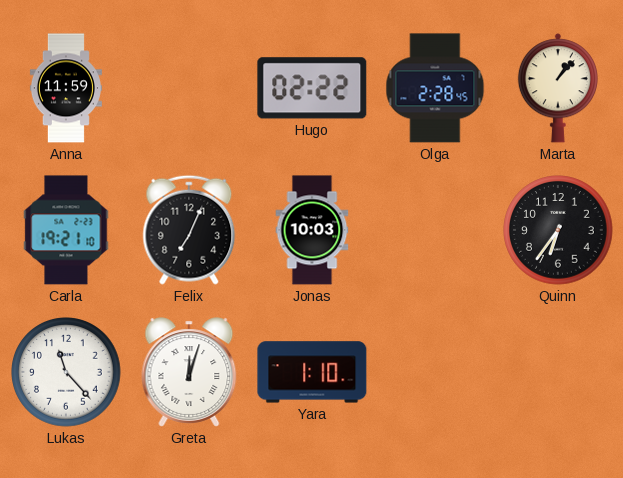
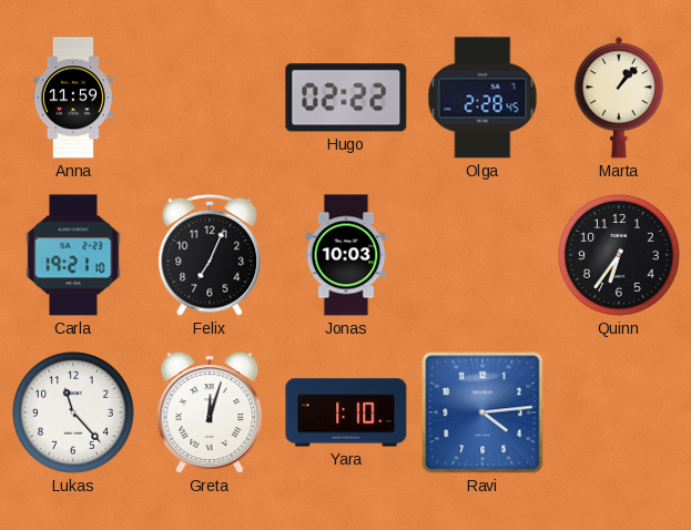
Ravi: none -> 4:14 (482, 412)
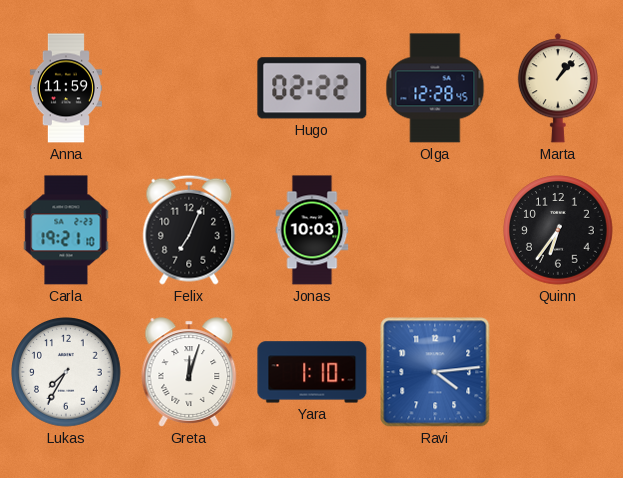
Olga: 2:28 -> 12:28 (435, 88)
Lukas: 11:23 -> 7:35 (66, 372)
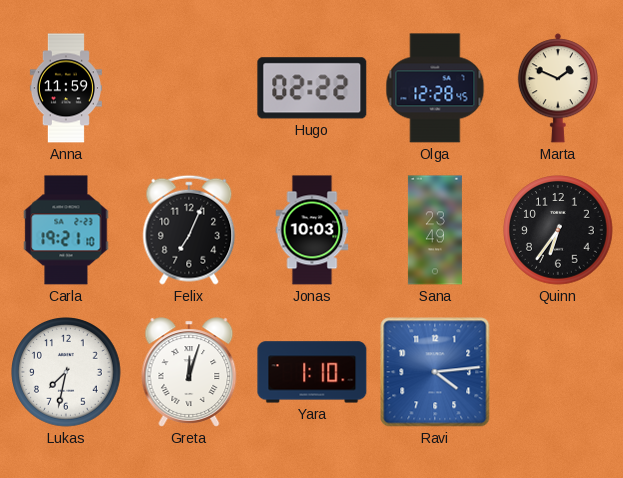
Marta: 1:07 -> 1:49 (558, 88)
Sana: none -> 23:49 (435, 230)
Lukas: 7:35 -> 7:32 (66, 372)
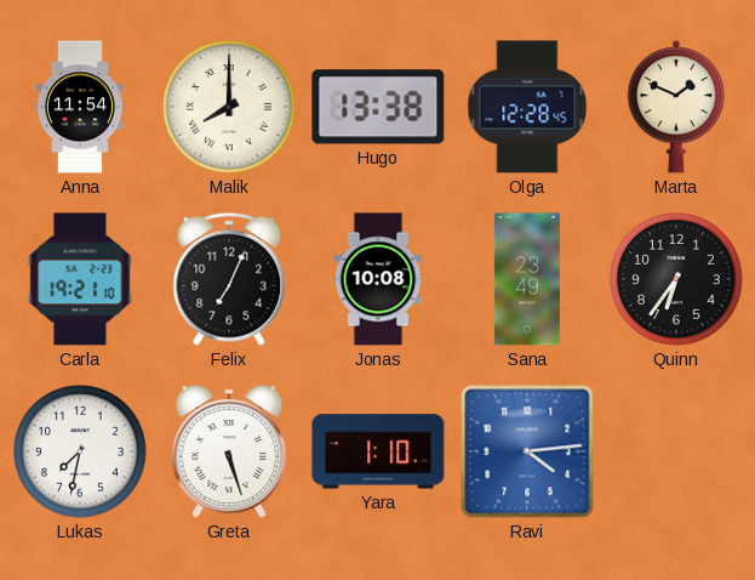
Anna: 11:59 -> 11:54 (80, 107)
Malik: none -> 8:00 (229, 107)
Hugo: 02:22 -> 13:38 (378, 107)
Jonas: 10:03 -> 10:08 (378, 279)
Greta: 12:03 -> 5:27 (229, 451)
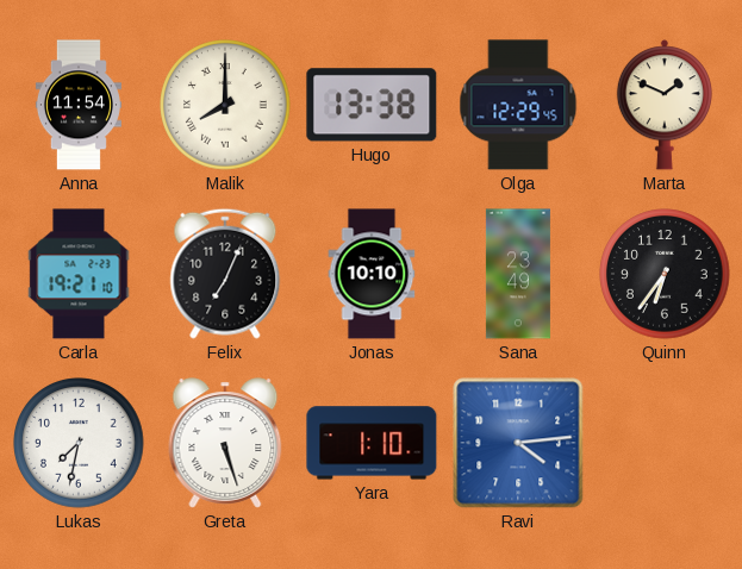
Olga: 12:28 -> 12:29 (518, 105)
Jonas: 10:08 -> 10:10 (372, 274)
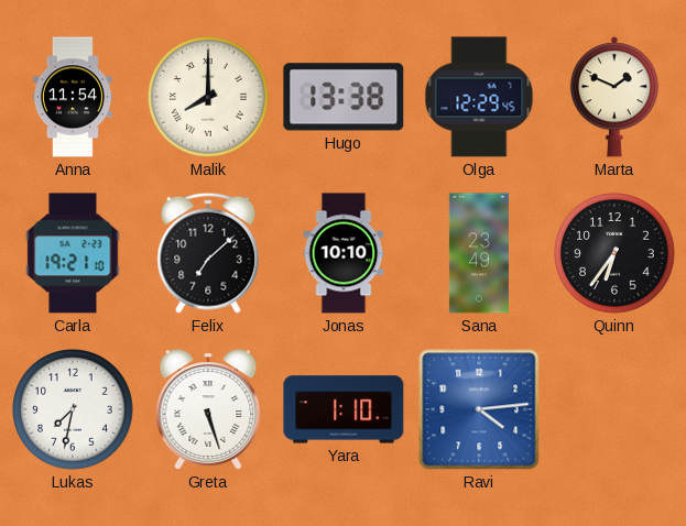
Felix: 7:04 -> 7:08 (208, 253)
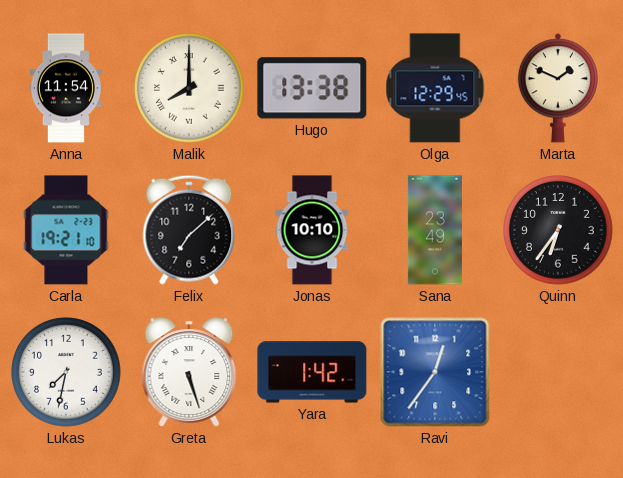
Yara: 1:10 -> 1:42 (312, 372)
Ravi: 4:14 -> 12:36 (435, 372)
